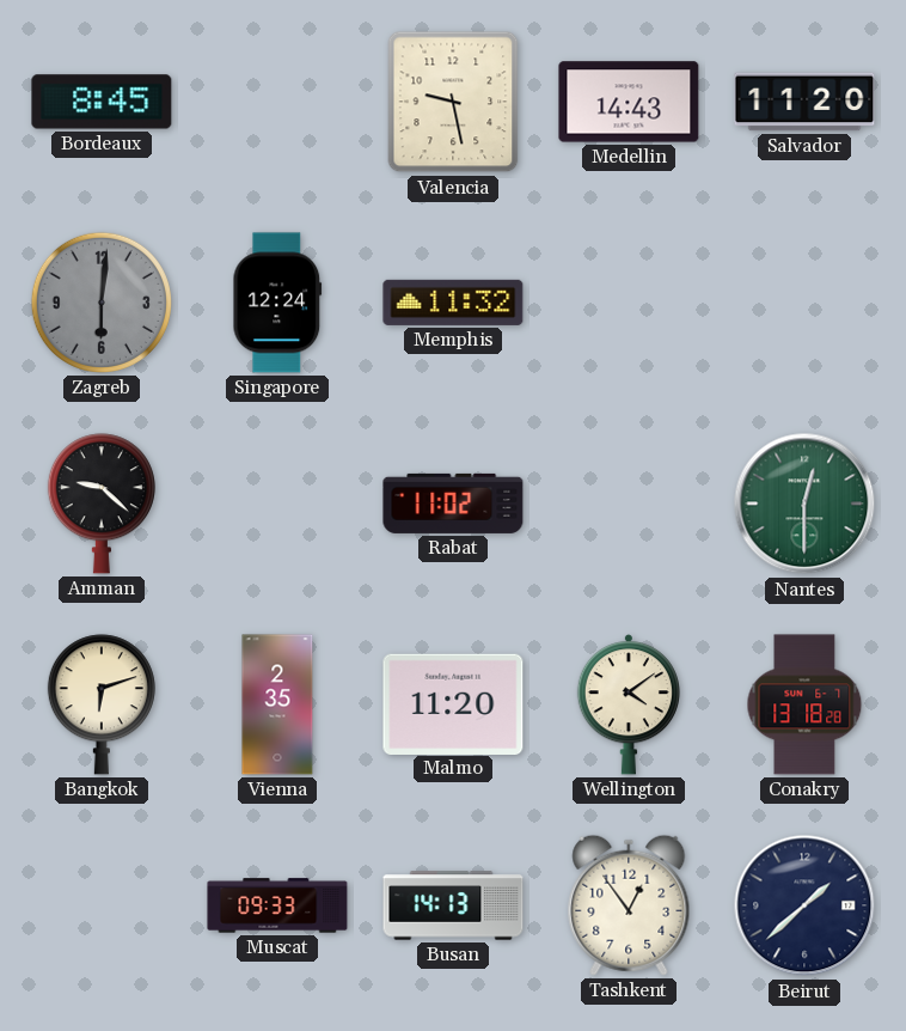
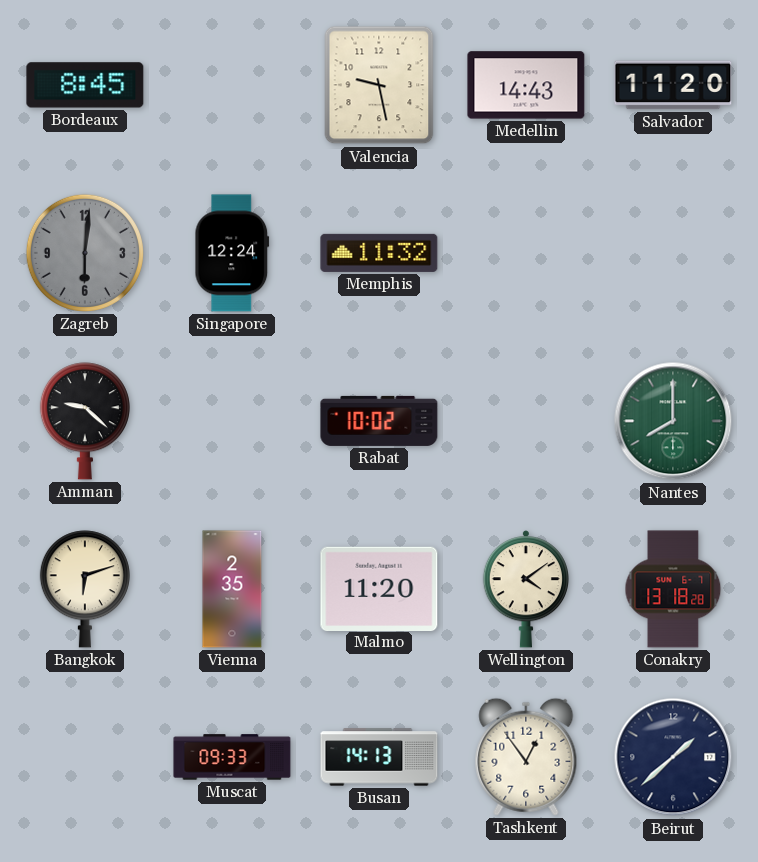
Rabat: 11:02 -> 10:02 (379, 421)
Nantes: 12:30 -> 8:00 (673, 421)
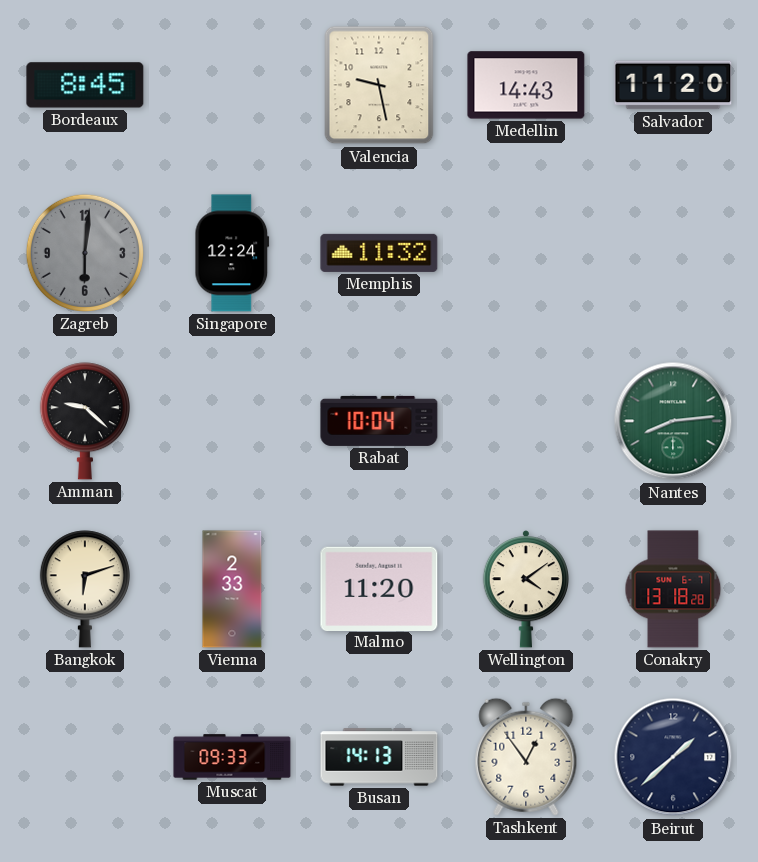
Rabat: 10:02 -> 10:04 (379, 421)
Nantes: 8:00 -> 8:14 (673, 421)
Vienna: 2:35 -> 2:33 (232, 589)
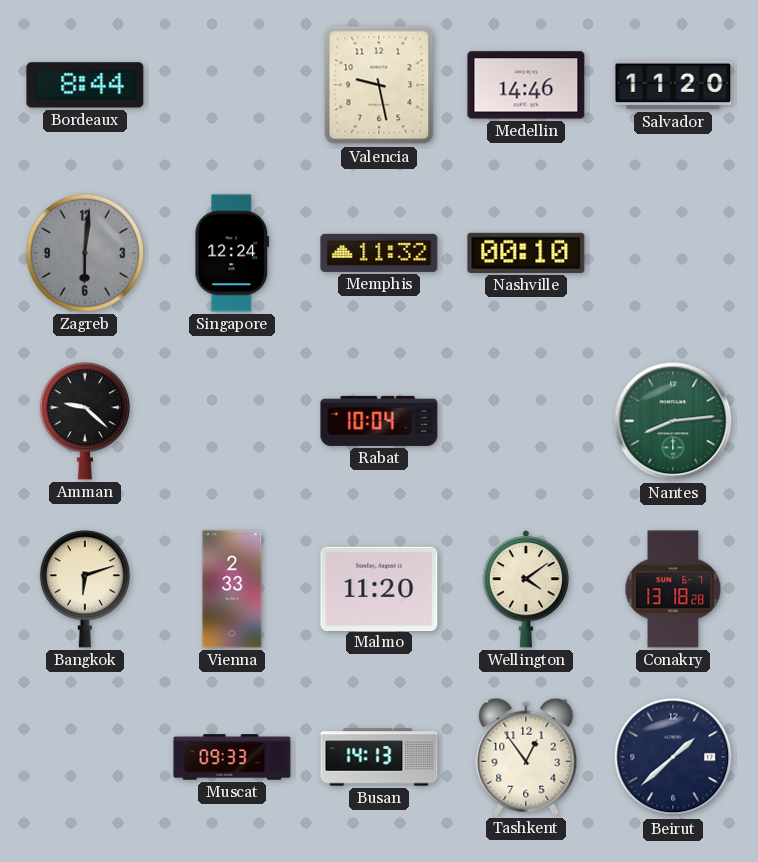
Bordeaux: 8:45 -> 8:44 (85, 85)
Medellin: 14:43 -> 14:46 (526, 85)
Nashville: none -> 00:10 (526, 253)
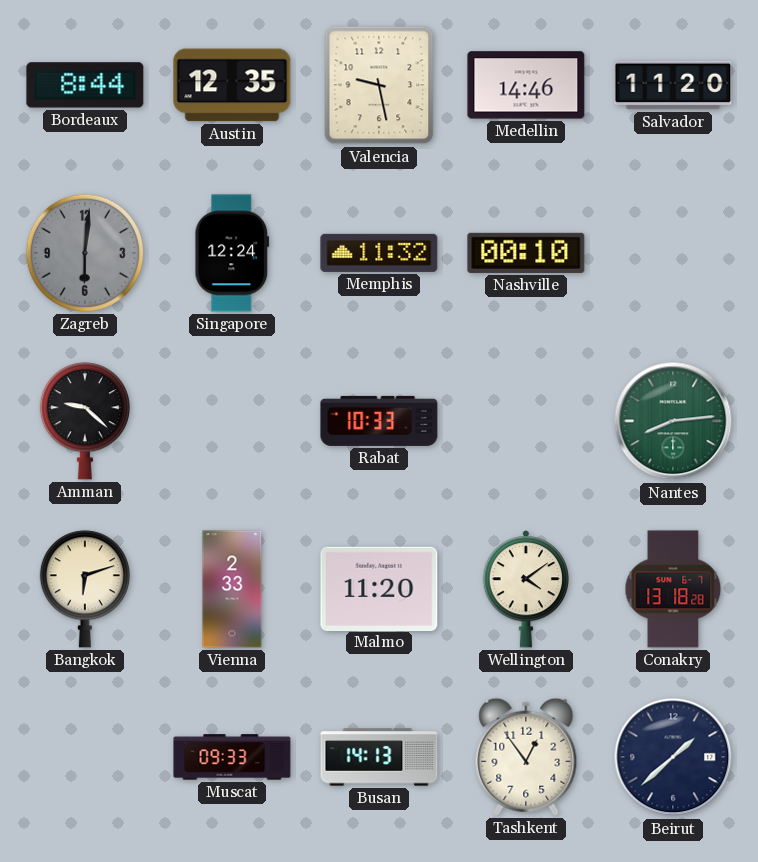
Austin: none -> 12:35 (232, 85)
Rabat: 10:04 -> 10:33 (379, 421)
